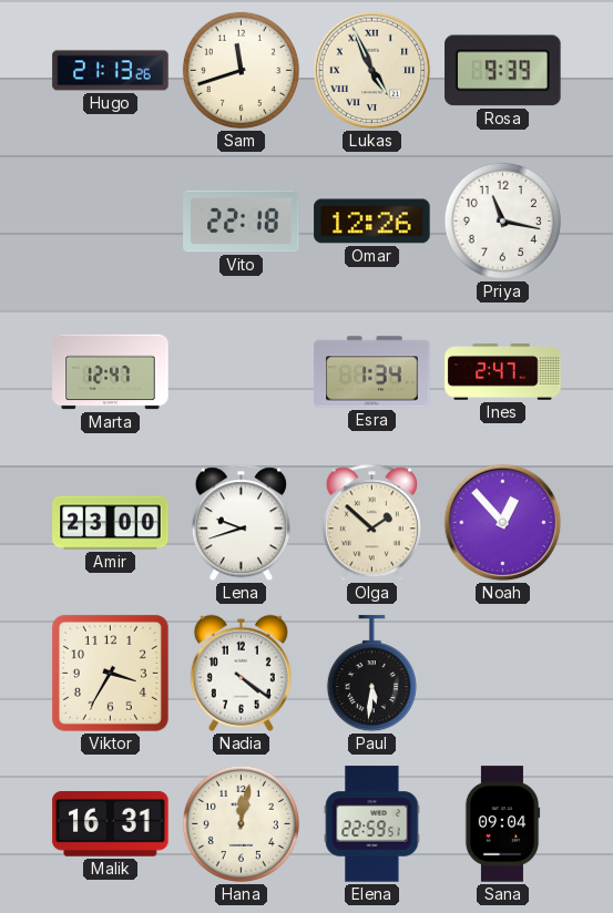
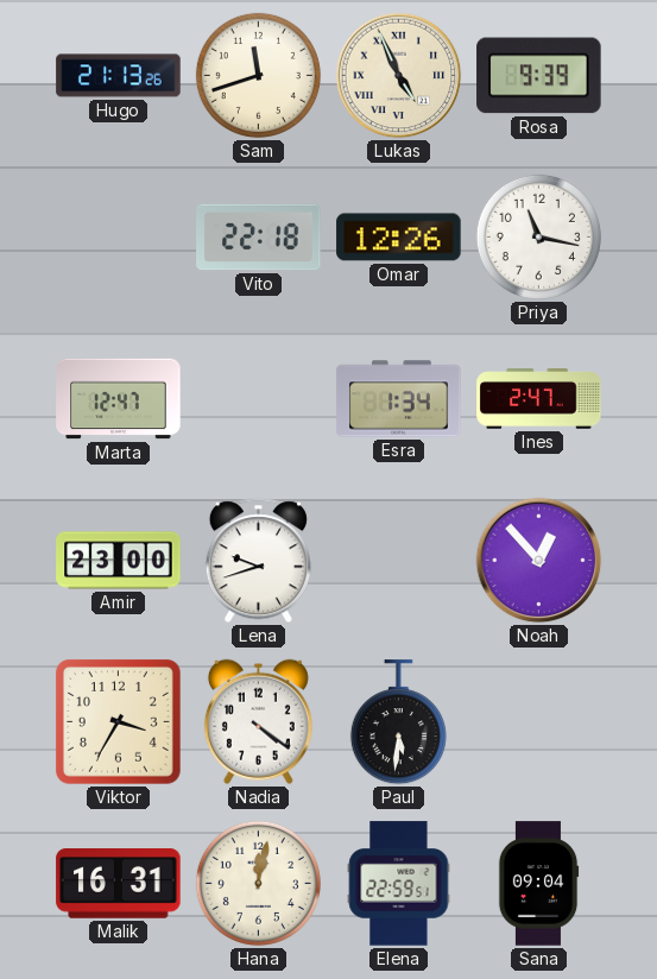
Olga: 1:52 -> none (371, 523)
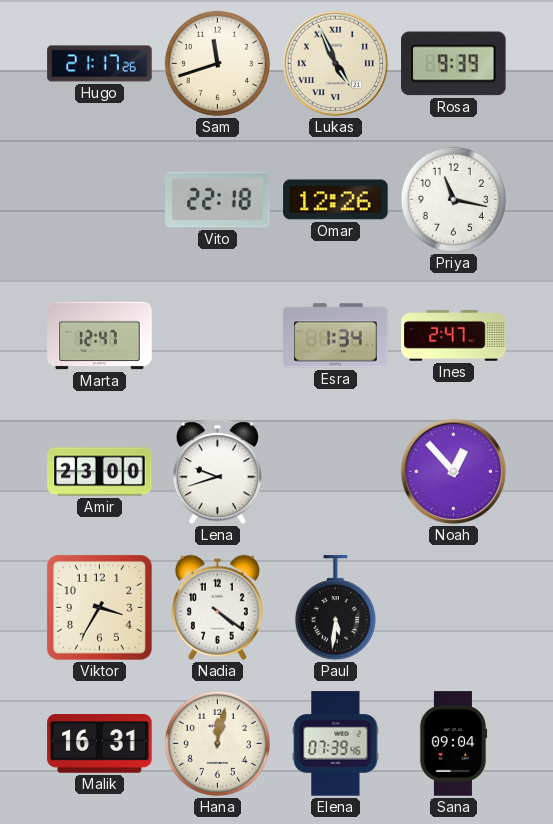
Hugo: 21:13 -> 21:17 (100, 64)
Elena: 22:59 -> 07:39 (336, 744)
